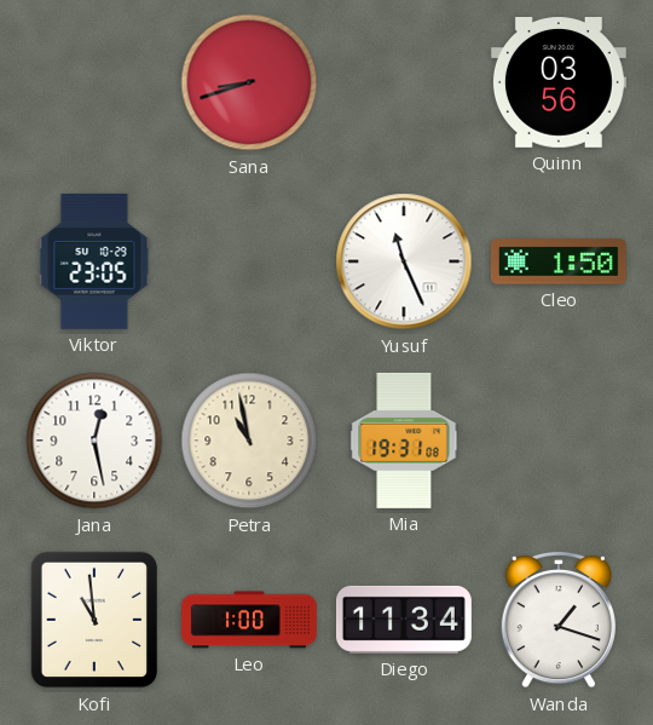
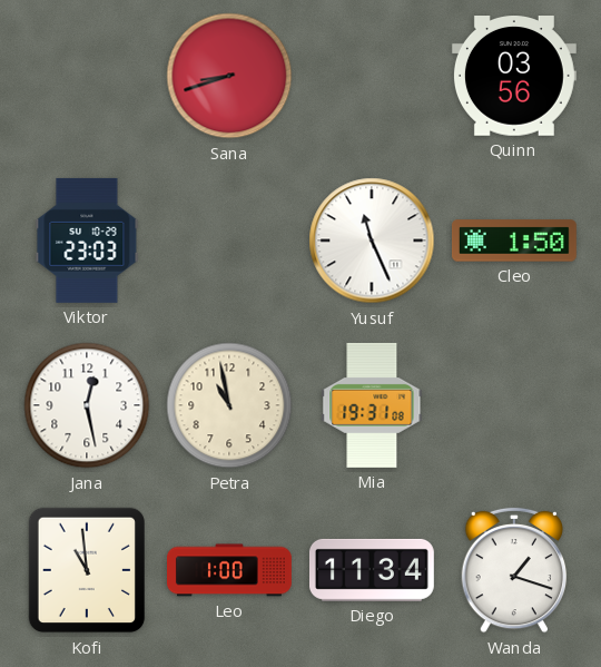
Viktor: 23:05 -> 23:03 (87, 241)
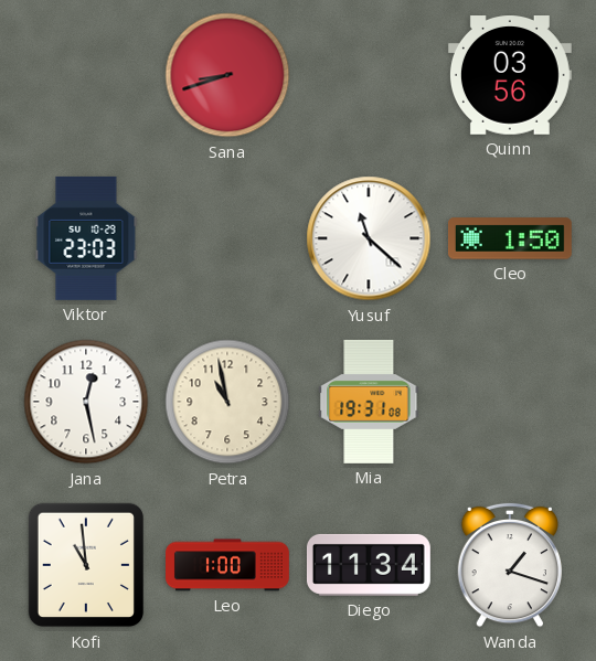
Yusuf: 11:26 -> 11:22 (369, 238)
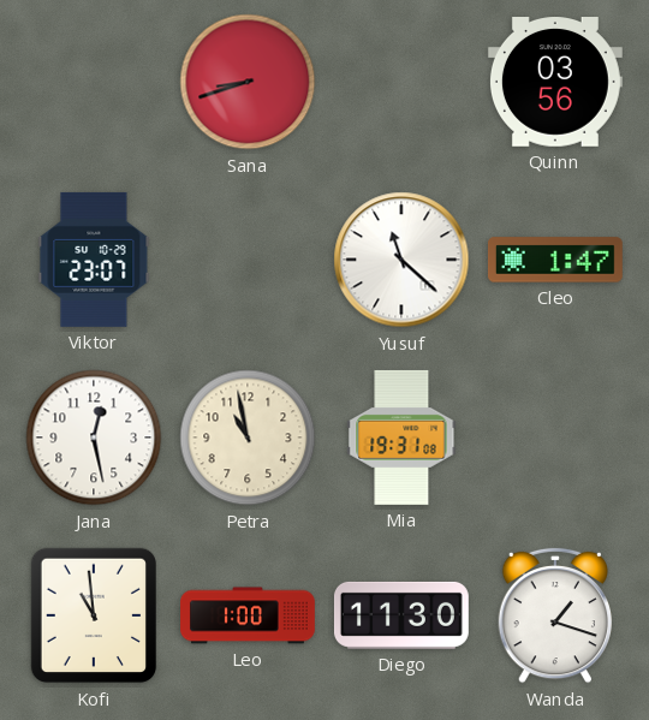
Viktor: 23:03 -> 23:07 (94, 260)
Cleo: 1:50 -> 1:47 (555, 260)
Diego: 11:34 -> 11:30 (401, 615)
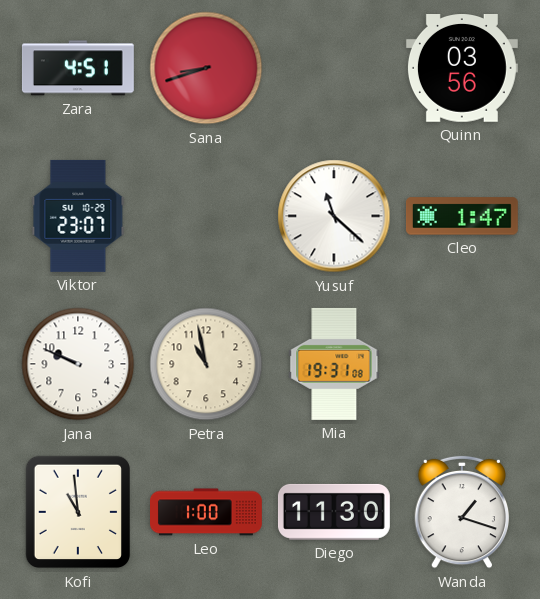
Zara: none -> 4:51 (78, 68)
Jana: 12:28 -> 9:49 (78, 364)
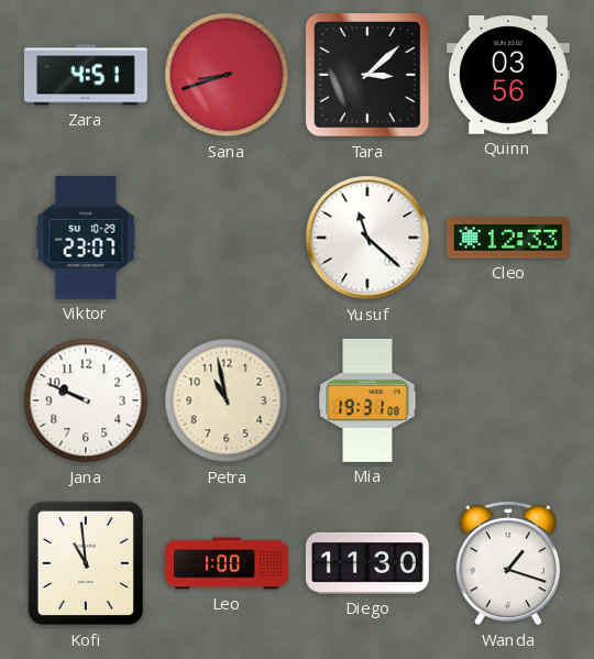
Tara: none -> 3:08 (369, 76)
Cleo: 1:47 -> 12:33 (508, 238)
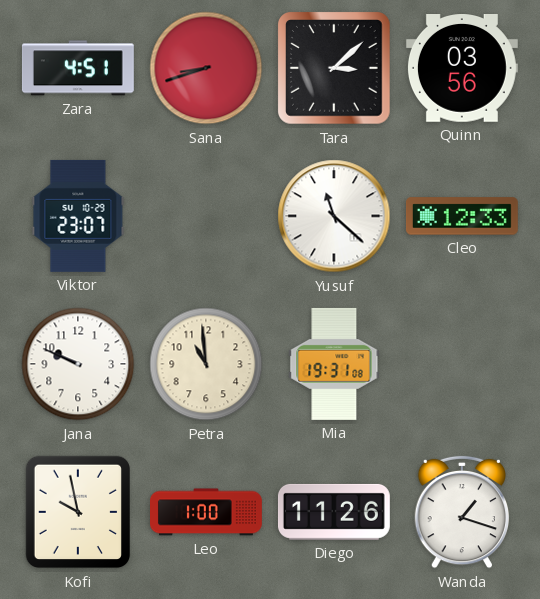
Petra: 10:58 -> 10:59 (206, 364)
Kofi: 10:59 -> 9:58 (77, 512)
Diego: 11:30 -> 11:26 (334, 512)
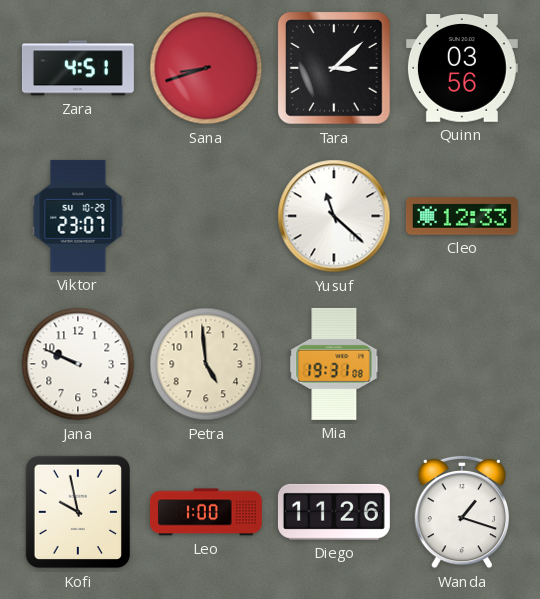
Petra: 10:59 -> 4:59 (206, 364)
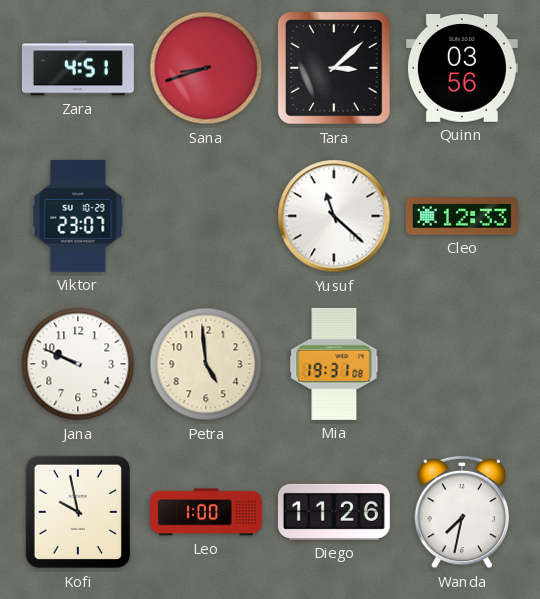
Wanda: 1:18 -> 7:32 (462, 512)
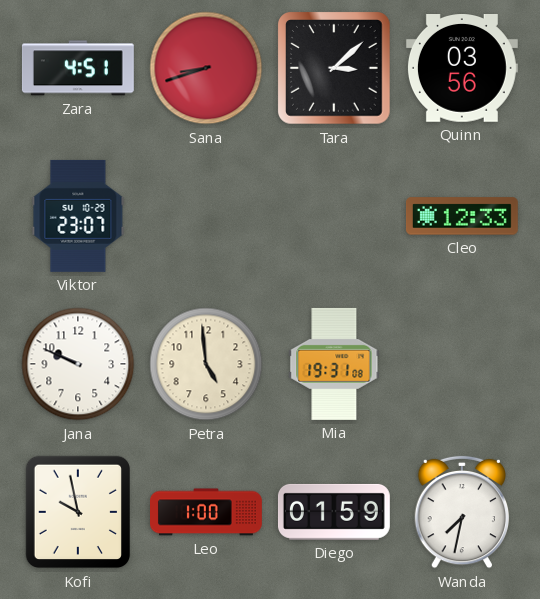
Yusuf: 11:22 -> none (334, 216)
Diego: 11:26 -> 01:59 (334, 512)
